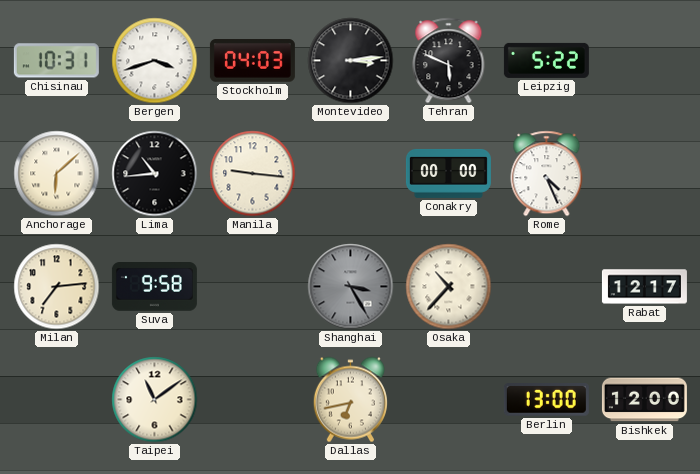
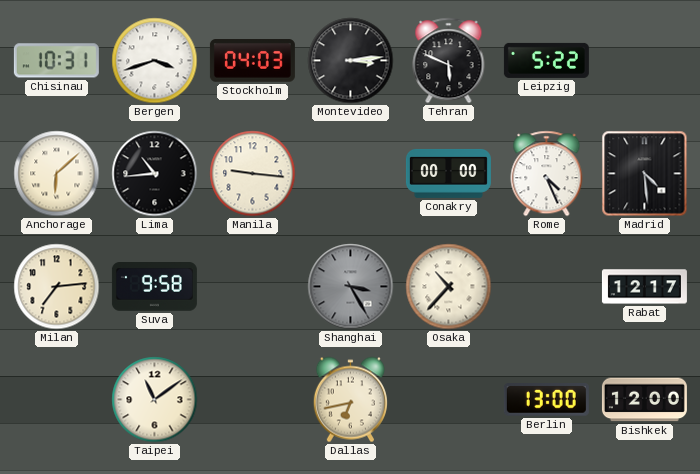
Madrid: none -> 4:29 (645, 174)
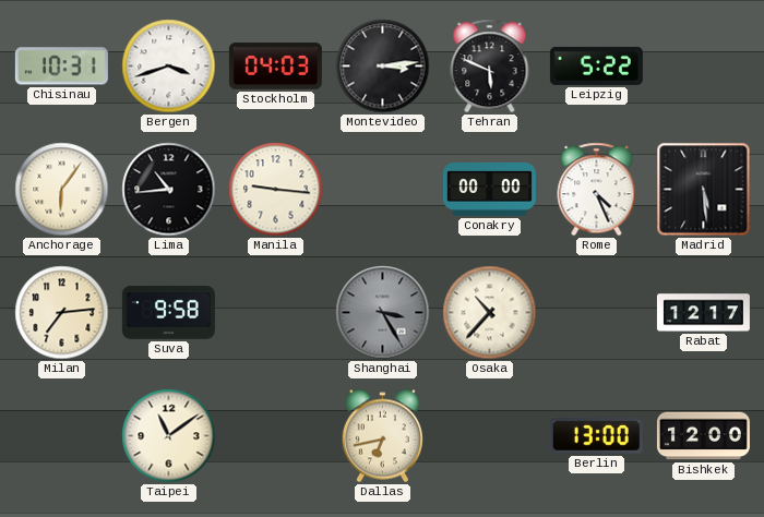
Anchorage: 6:08 -> 6:06 (62, 190)
Madrid: 4:29 -> 5:29 (704, 190)
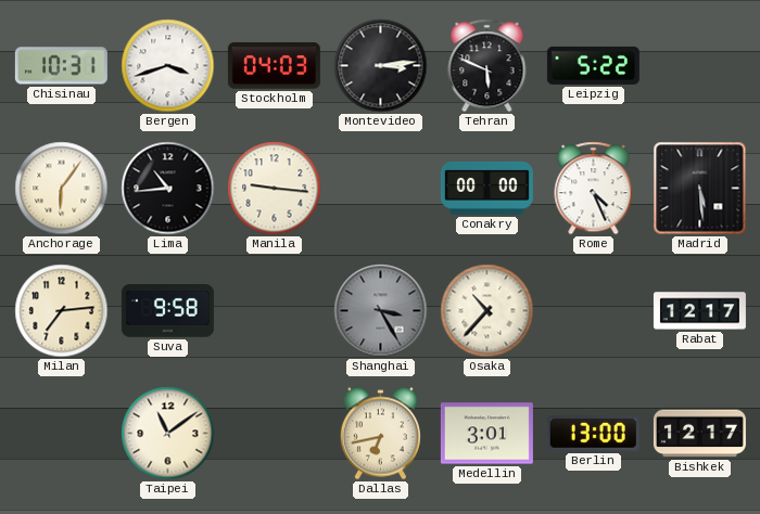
Medellin: none -> 3:01 (486, 434)
Bishkek: 12:00 -> 12:17 (699, 434)
